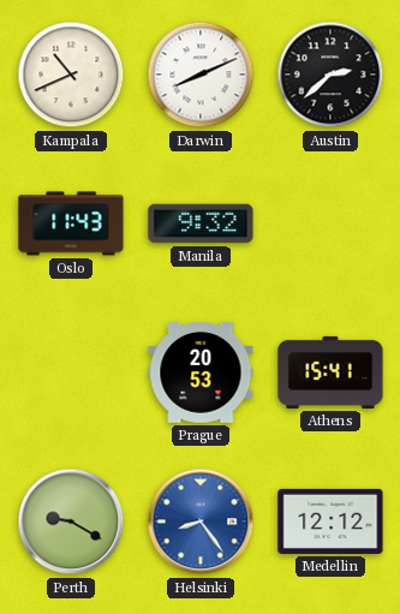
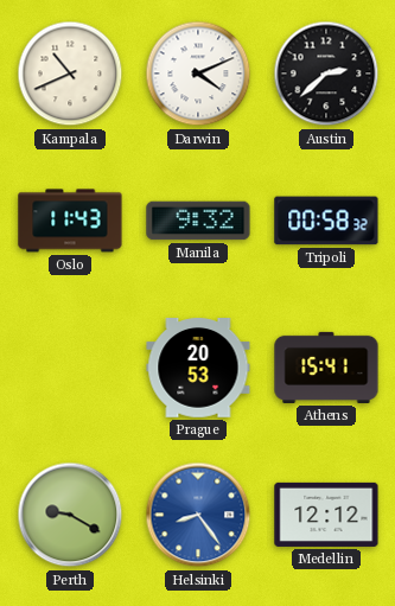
Darwin: 8:11 -> 4:11 (198, 74)
Tripoli: none -> 00:58 (326, 221)
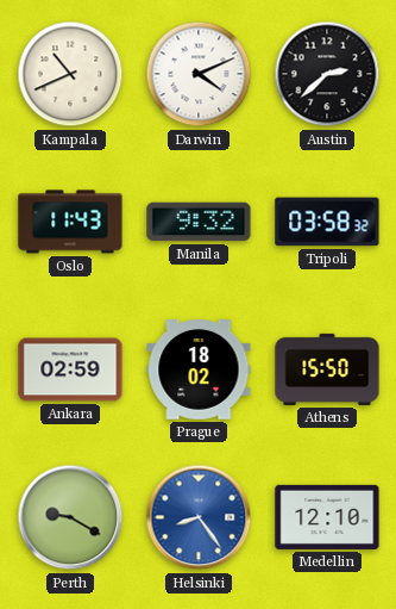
Tripoli: 00:58 -> 03:58 (327, 222)
Ankara: none -> 02:59 (70, 369)
Prague: 20:53 -> 18:02 (199, 369)
Athens: 15:41 -> 15:50 (327, 369)
Medellin: 12:12 -> 12:10 (327, 517)
